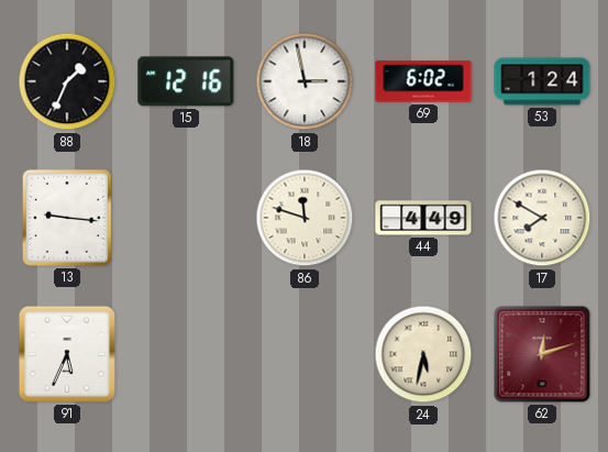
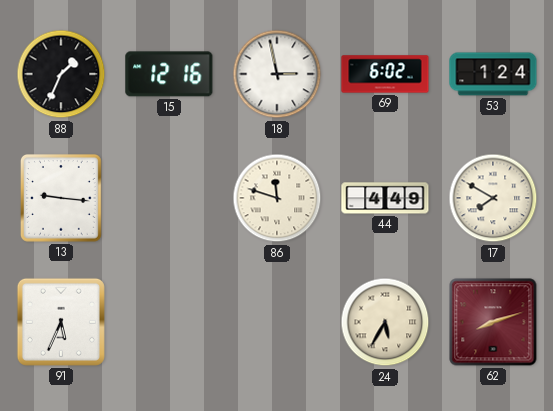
24: 5:32 -> 5:35 (385, 322)
62: 12:12 -> 8:12 (493, 322)
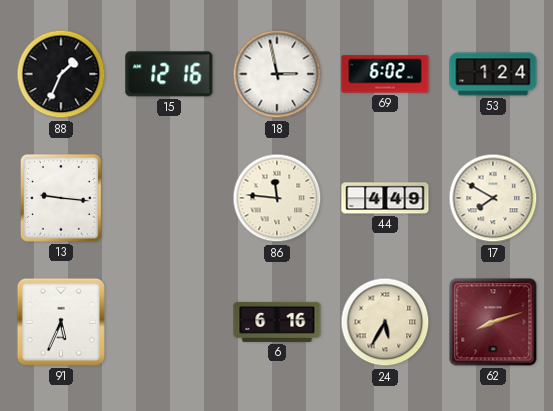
86: 11:48 -> 11:46 (277, 198)
6: none -> 6:16 (277, 322)
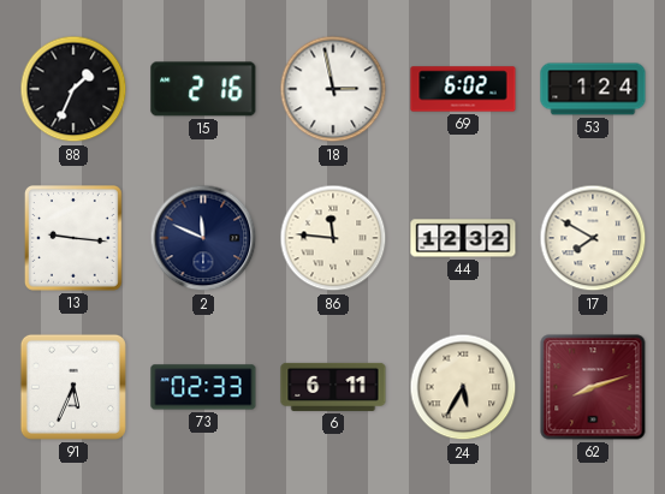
15: 12:16 -> 2:16 (203, 89)
2: none -> 11:49 (203, 238)
44: 4:49 -> 12:32 (463, 238)
73: none -> 02:33 (203, 387)
6: 6:16 -> 6:11 (333, 387)
